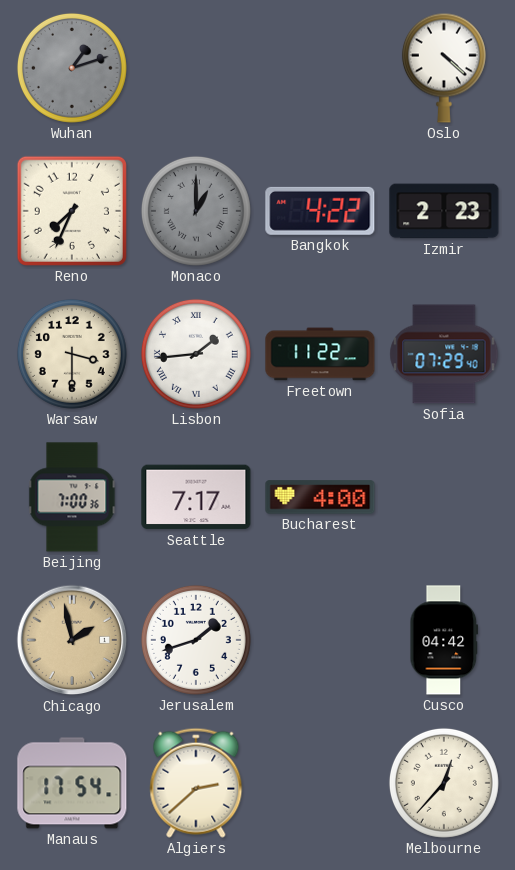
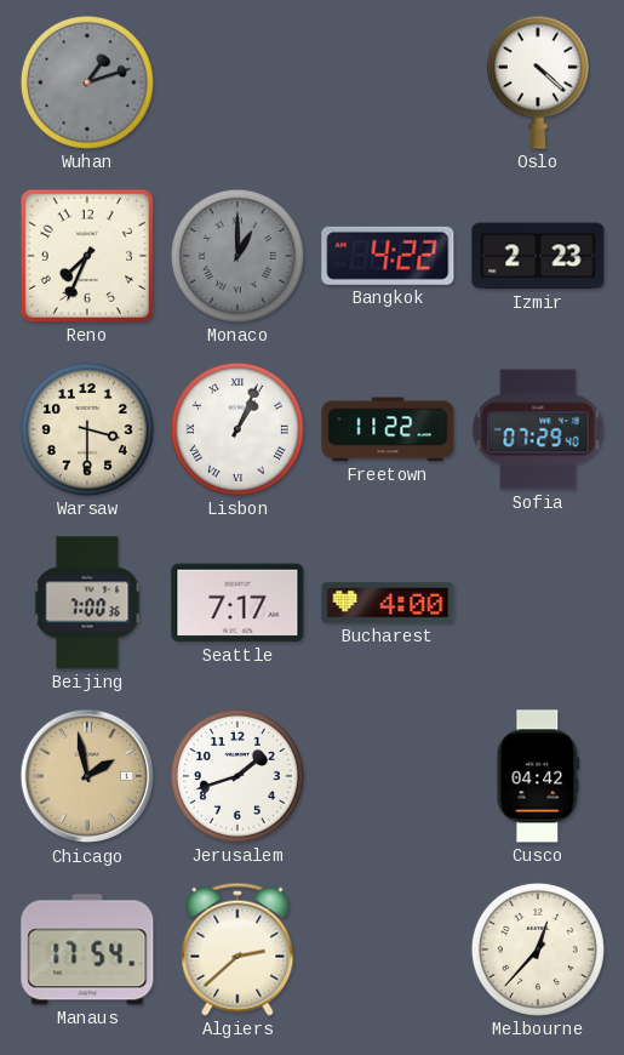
Lisbon: 1:44 -> 1:04 (237, 429)
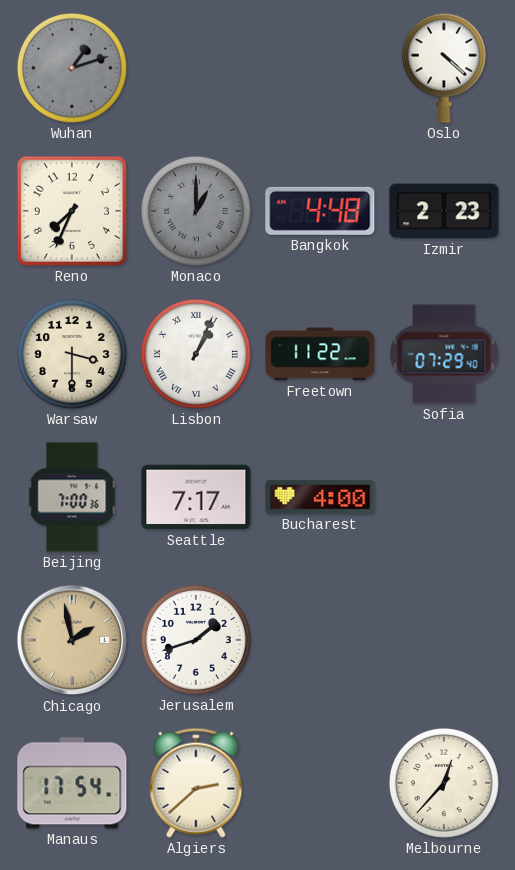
Bangkok: 4:22 -> 4:48 (320, 211)
Cusco: 04:42 -> none (538, 776)
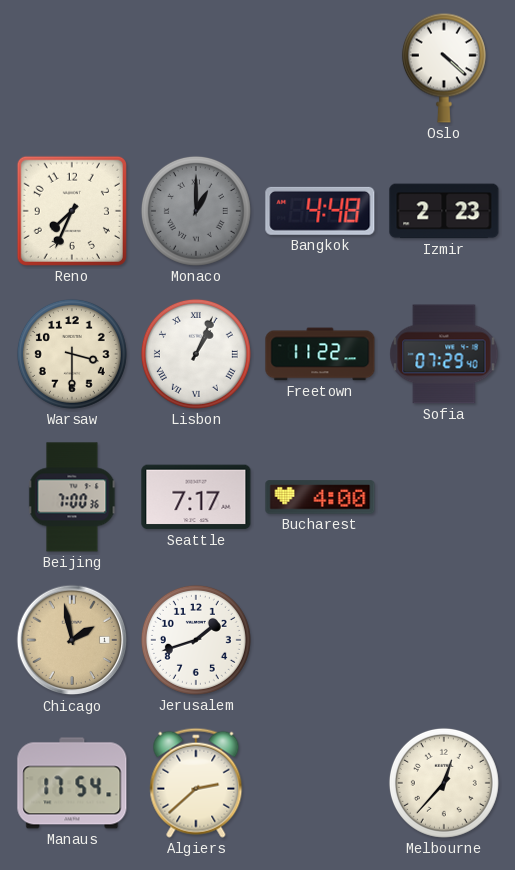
Wuhan: 1:12 -> none (72, 68)
